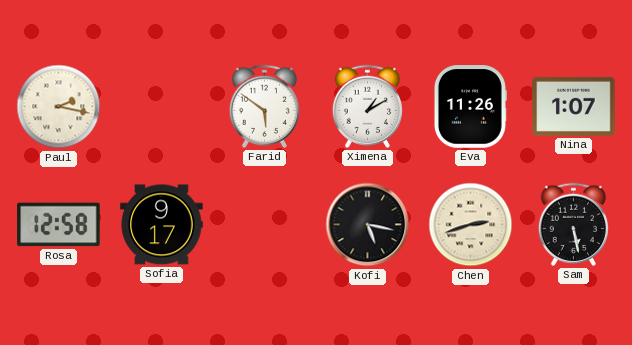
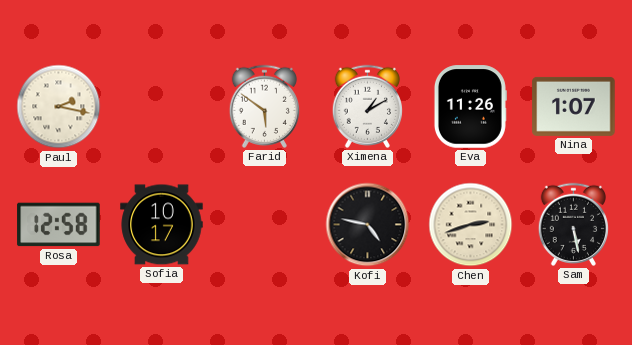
Sofia: 9:17 -> 10:17 (162, 225)
Kofi: 5:17 -> 4:47 (368, 225)
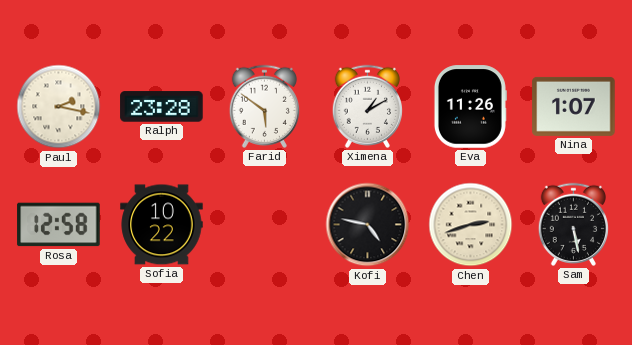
Ralph: none -> 23:28 (162, 107)
Sofia: 10:17 -> 10:22 (162, 225)
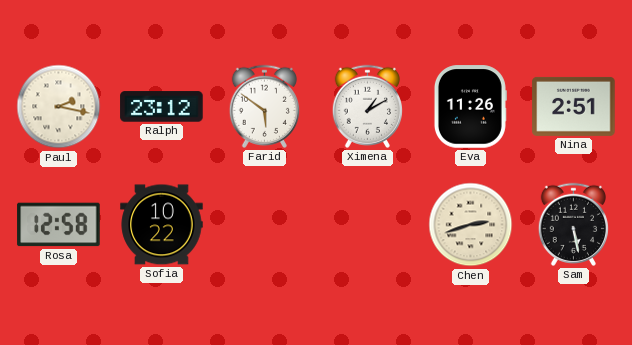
Ralph: 23:28 -> 23:12 (162, 107)
Nina: 1:07 -> 2:51 (574, 106)
Kofi: 4:47 -> none (368, 225)
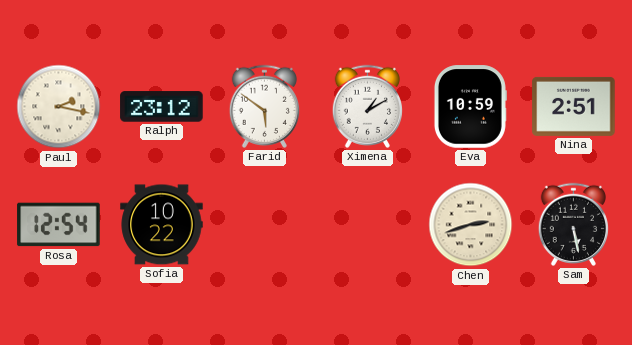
Eva: 11:26 -> 10:59 (470, 107)
Rosa: 12:58 -> 12:54 (59, 225)
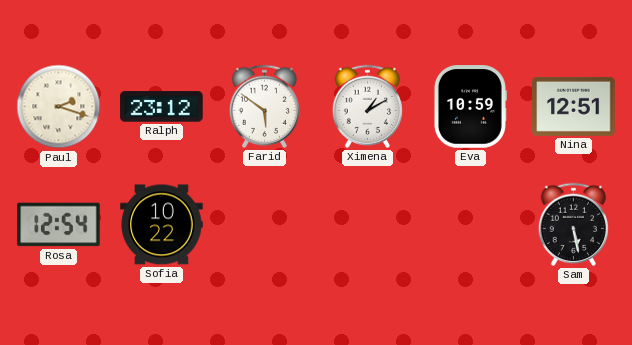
Paul: 2:17 -> 2:18 (59, 107)
Nina: 2:51 -> 12:51 (574, 106)
Chen: 2:42 -> none (471, 225)
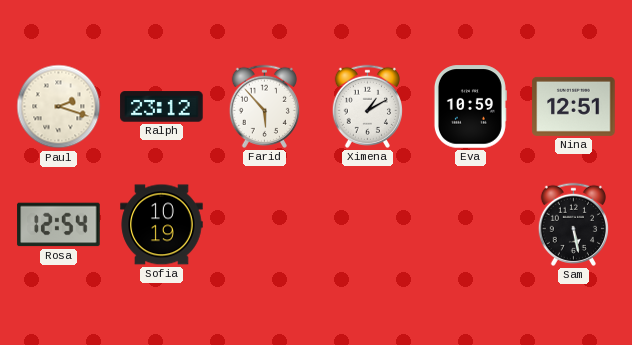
Farid: 5:51 -> 5:53 (264, 106)
Sofia: 10:22 -> 10:19 (162, 225)
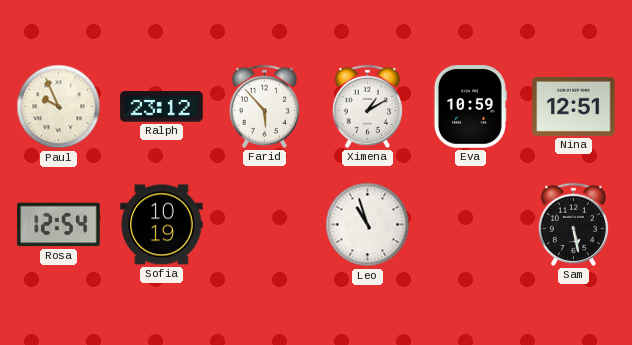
Paul: 2:18 -> 9:56 (59, 107)
Leo: none -> 10:57 (368, 225)
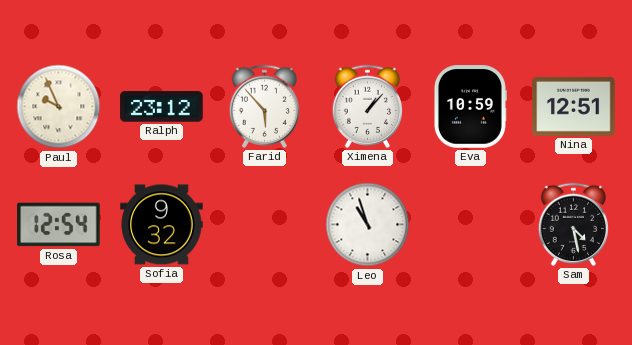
Ximena: 1:10 -> 1:07 (367, 106)
Sofia: 10:19 -> 9:32 (162, 225)
Sam: 5:28 -> 4:28 (573, 224)
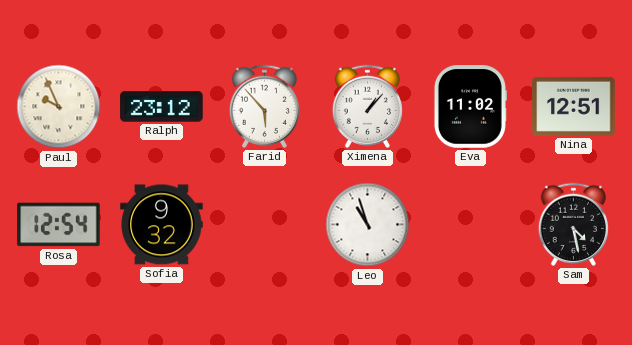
Eva: 10:59 -> 11:02 (470, 107)
